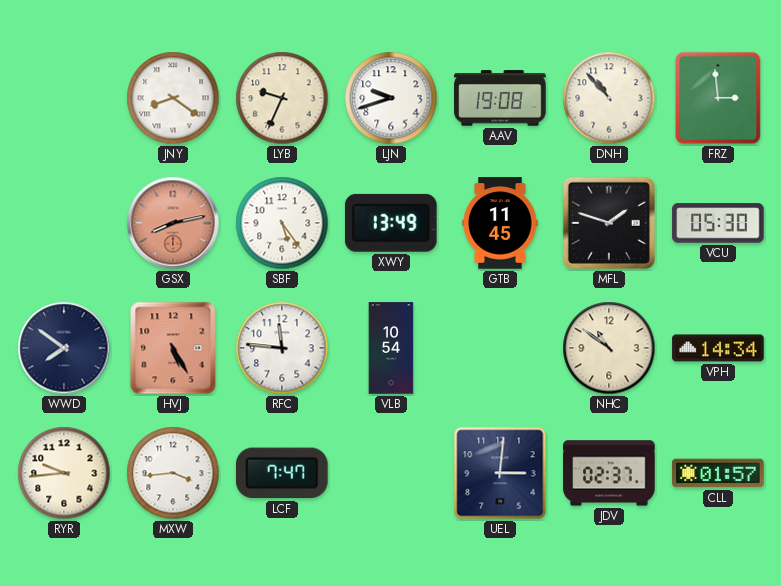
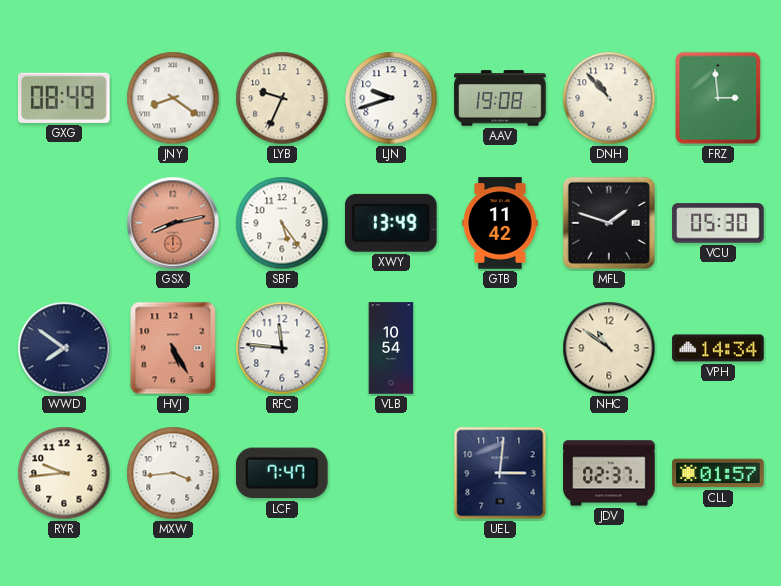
GXG: none -> 08:49 (65, 98)
GTB: 11:45 -> 11:42 (500, 223)
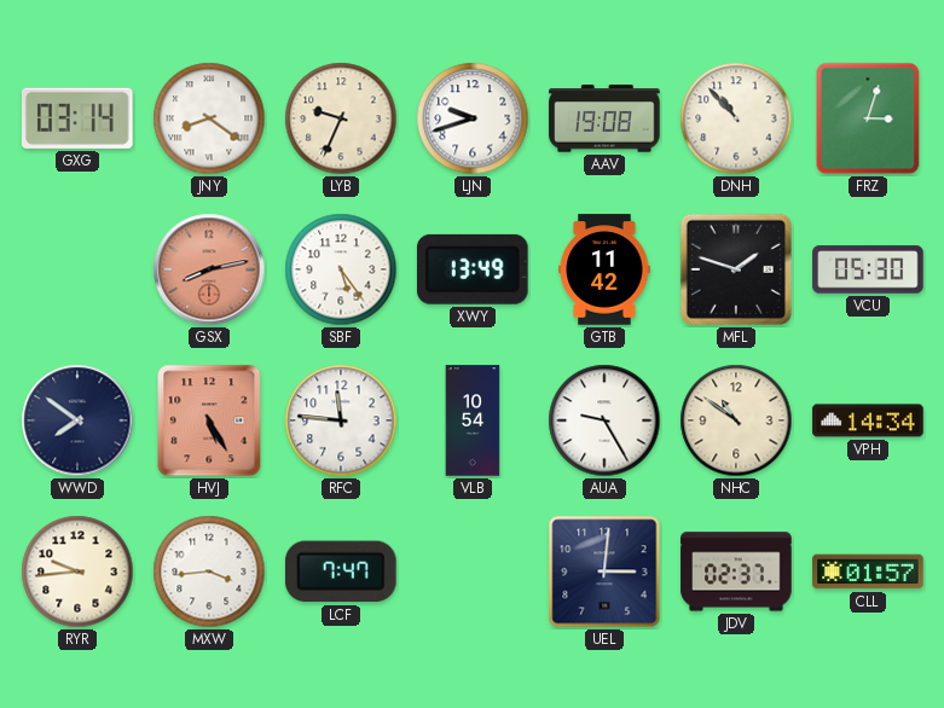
GXG: 08:49 -> 03:14 (79, 118)
FRZ: 2:59 -> 3:03 (868, 118)
AUA: none -> 9:25 (604, 420)
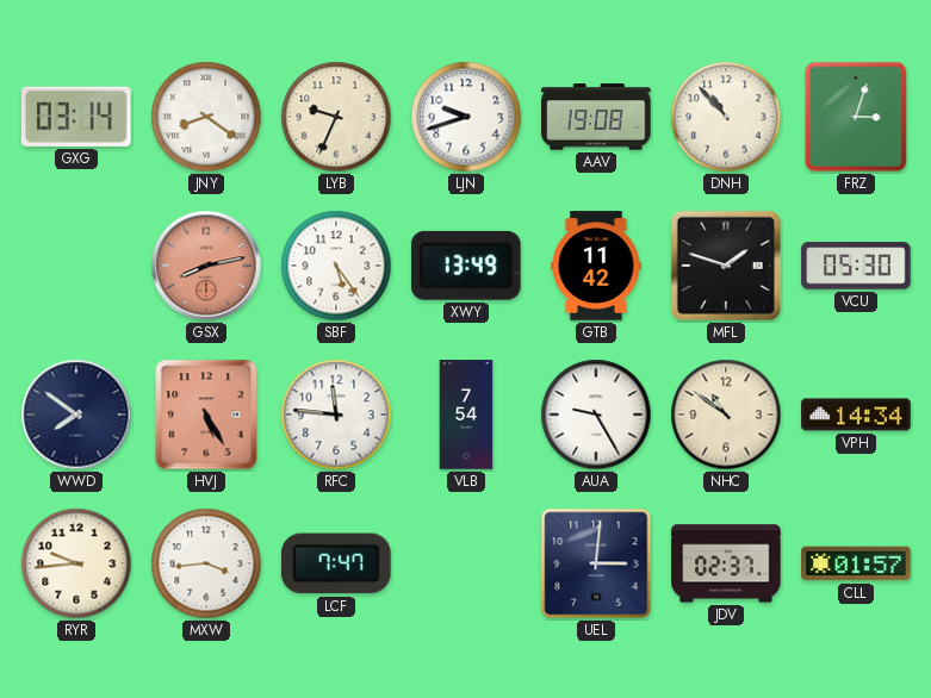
VLB: 10:54 -> 7:54 (466, 415)
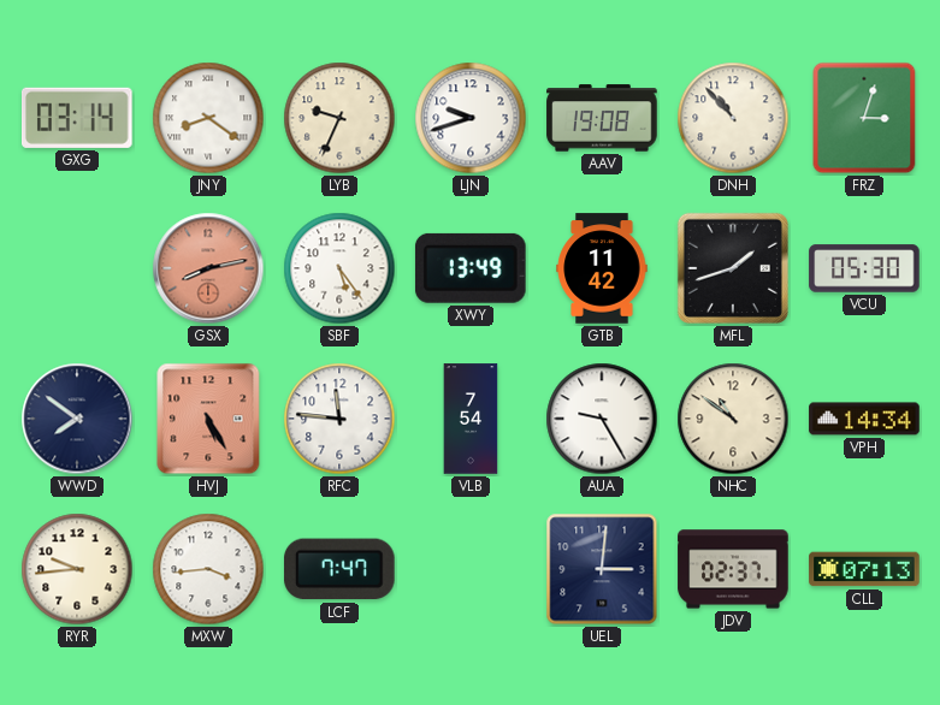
MFL: 1:48 -> 1:42 (733, 268)
CLL: 01:57 -> 07:13 (864, 569)
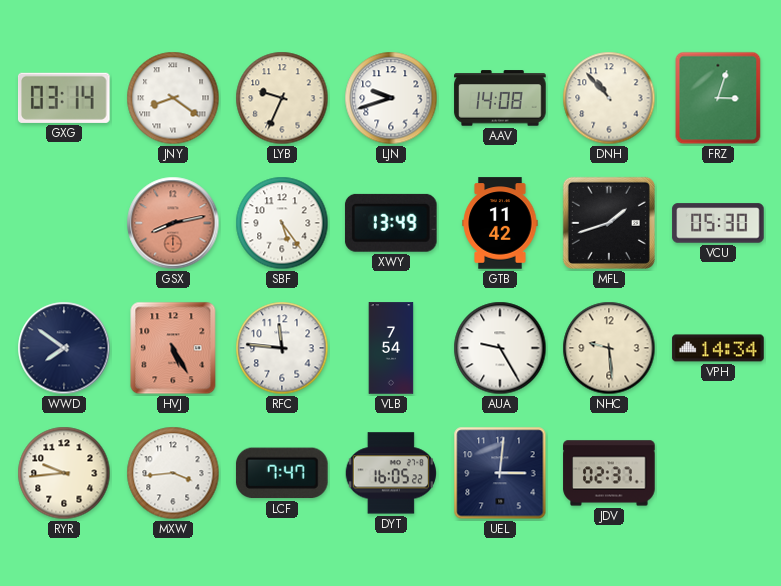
AAV: 19:08 -> 14:08 (500, 98)
NHC: 10:51 -> 9:29 (609, 348)
DYT: none -> 16:05 (390, 473)
CLL: 07:13 -> none (864, 569)
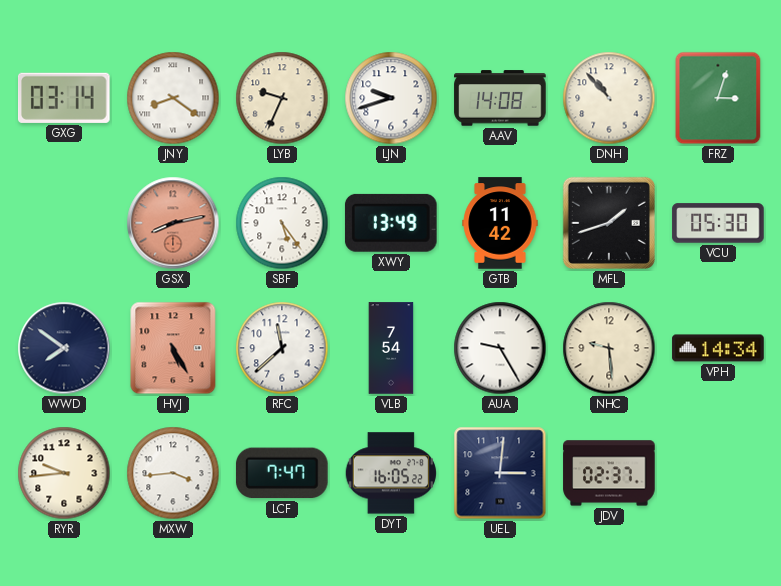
RFC: 11:46 -> 11:38 (282, 348)
